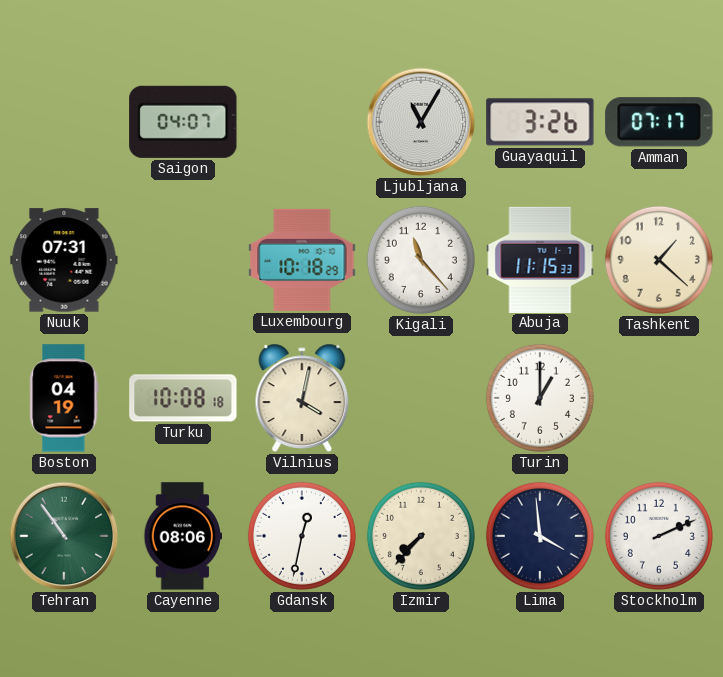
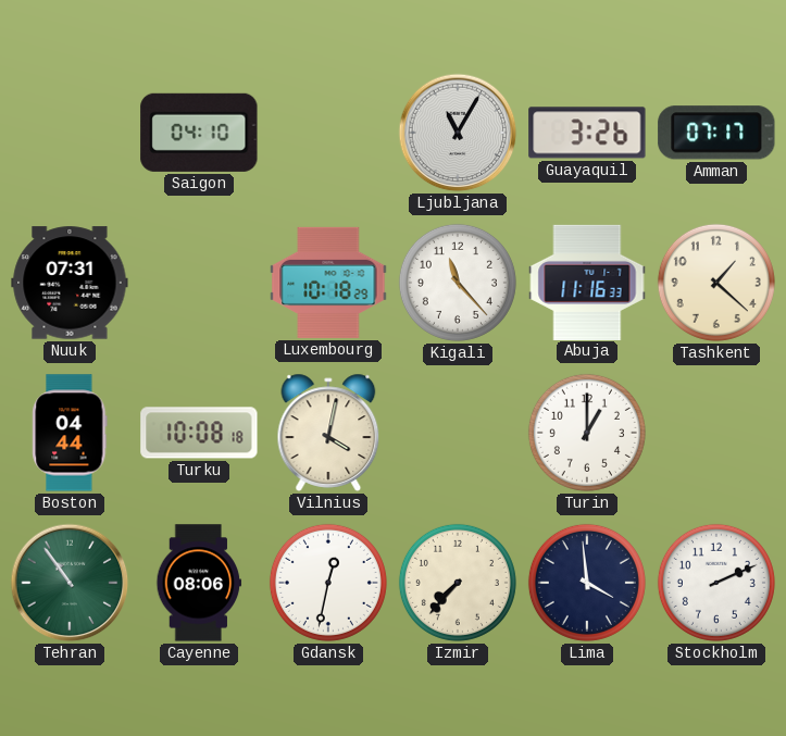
Saigon: 04:07 -> 04:10 (199, 133)
Abuja: 11:15 -> 11:16 (587, 282)
Boston: 04:19 -> 04:44 (70, 433)
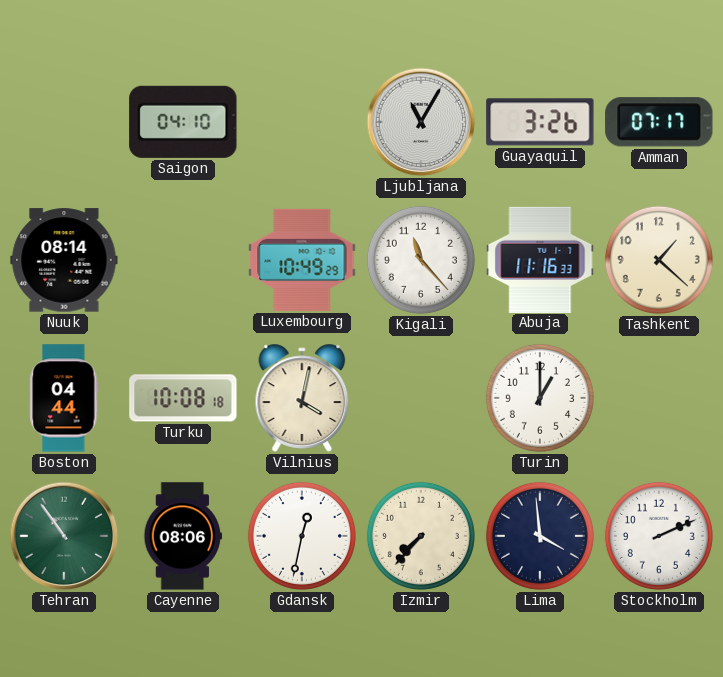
Nuuk: 07:31 -> 08:14 (64, 260)
Luxembourg: 10:18 -> 10:49 (302, 260)
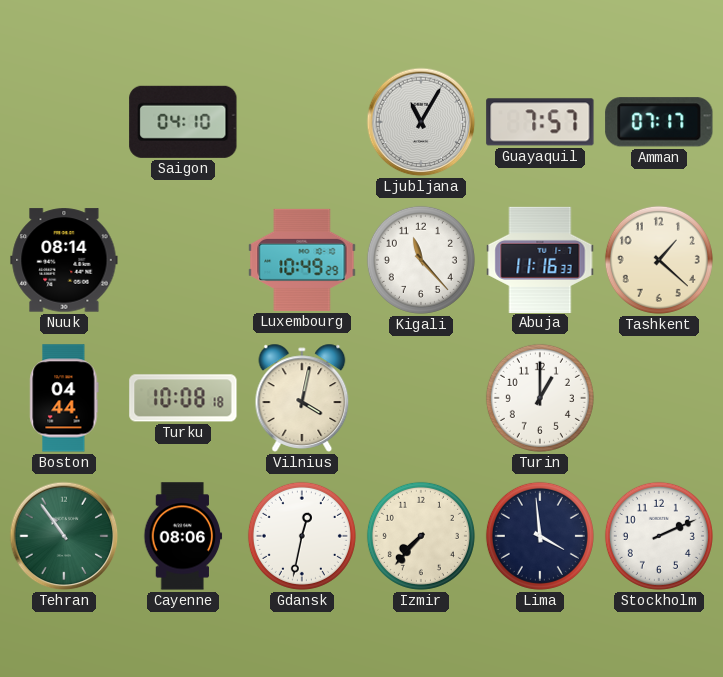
Guayaquil: 3:26 -> 7:57 (540, 122)
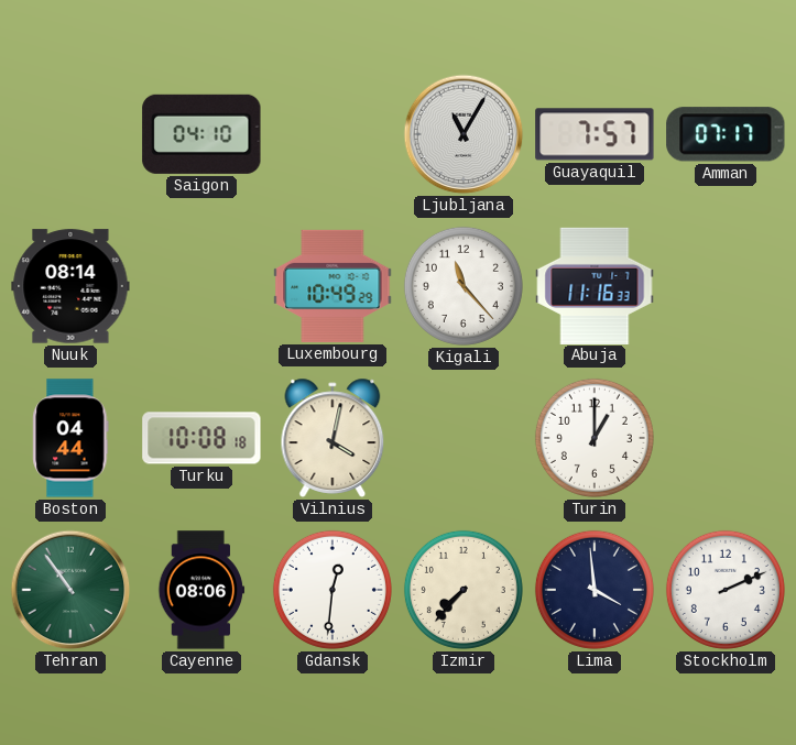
Tashkent: 1:22 -> none (659, 260)
Gdansk: 12:32 -> 12:31 (332, 590)
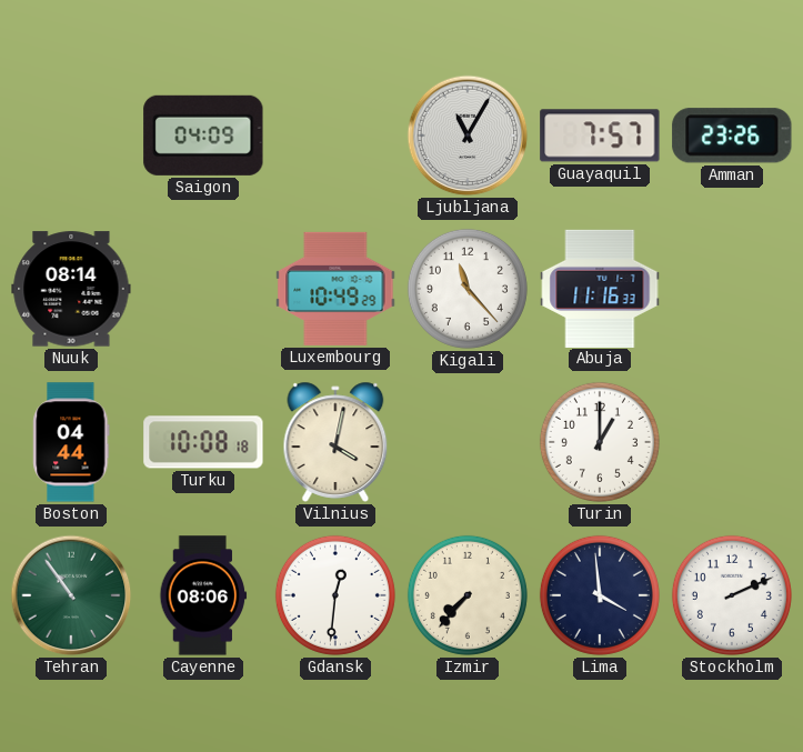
Saigon: 04:10 -> 04:09 (203, 136)
Amman: 07:17 -> 23:26 (732, 136)
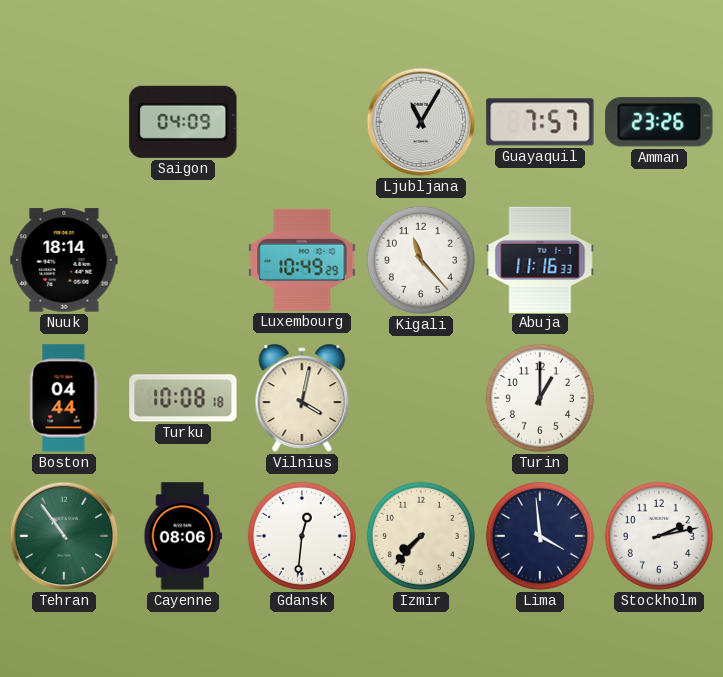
Nuuk: 08:14 -> 18:14 (64, 260)
Stockholm: 2:11 -> 2:13 (659, 536)
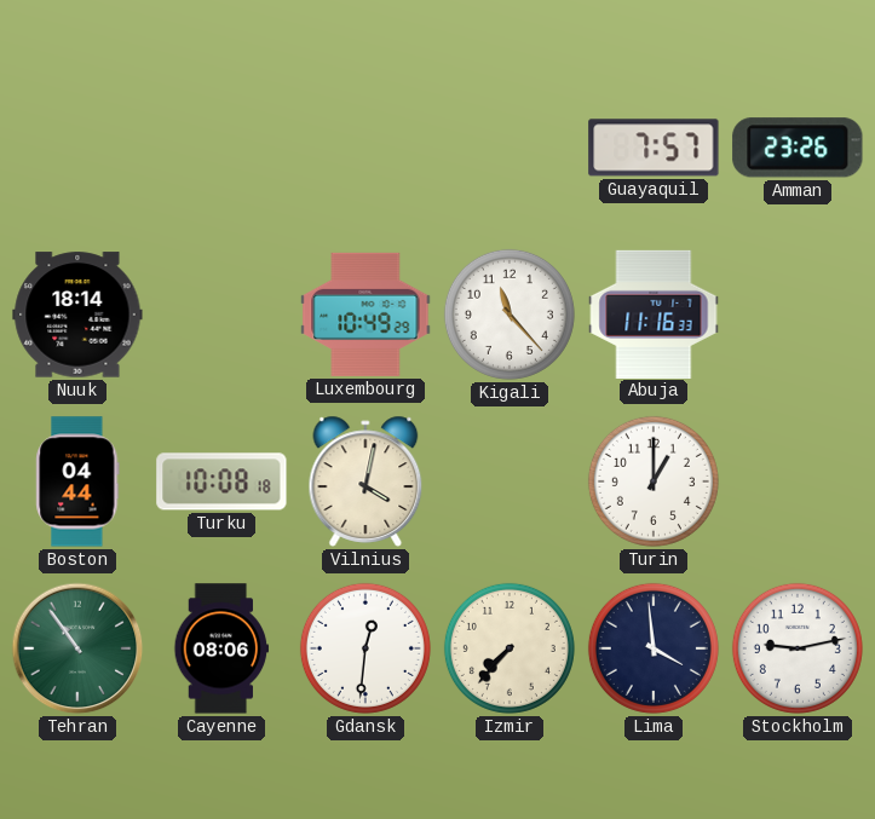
Saigon: 04:09 -> none (183, 122)
Ljubljana: 11:05 -> none (421, 122)
Stockholm: 2:13 -> 9:13 (798, 648)
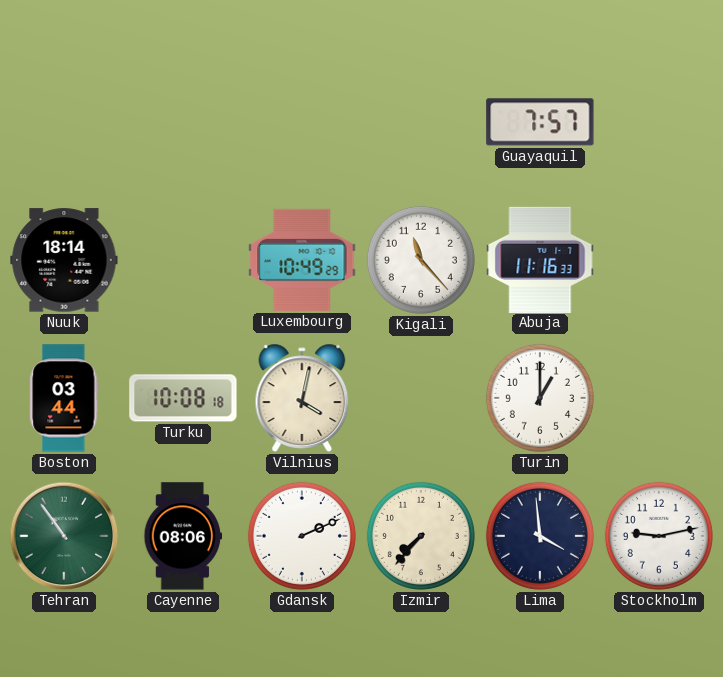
Amman: 23:26 -> none (798, 148)
Boston: 04:44 -> 03:44 (64, 398)
Gdansk: 12:31 -> 2:11 (302, 536)
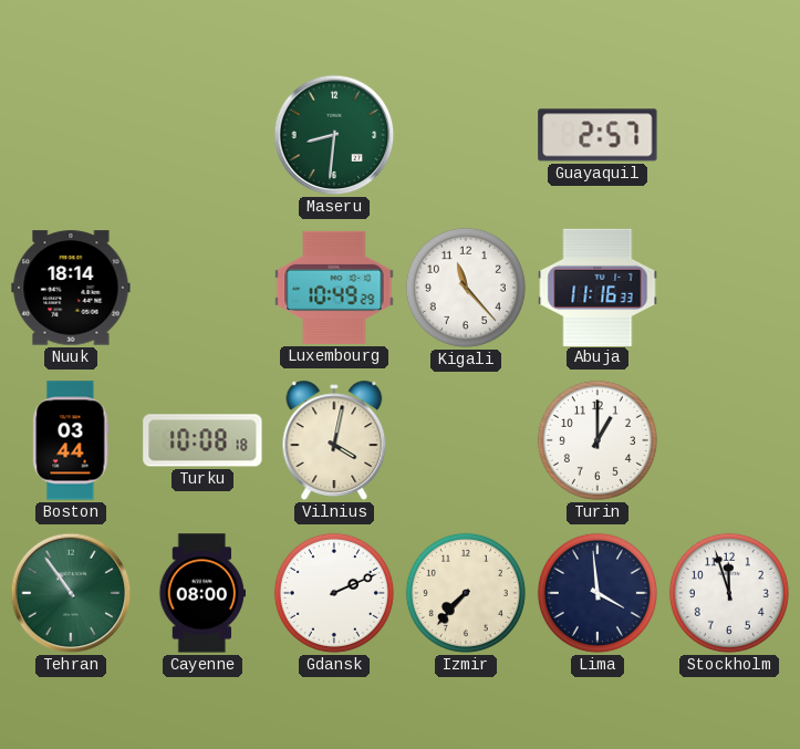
Maseru: none -> 8:31 (334, 135)
Guayaquil: 7:57 -> 2:57 (598, 135)
Cayenne: 08:06 -> 08:00 (202, 593)
Stockholm: 9:13 -> 11:57 (729, 593)
